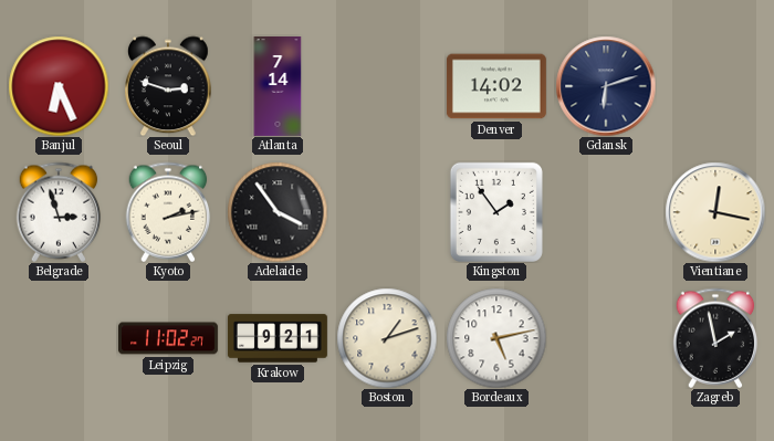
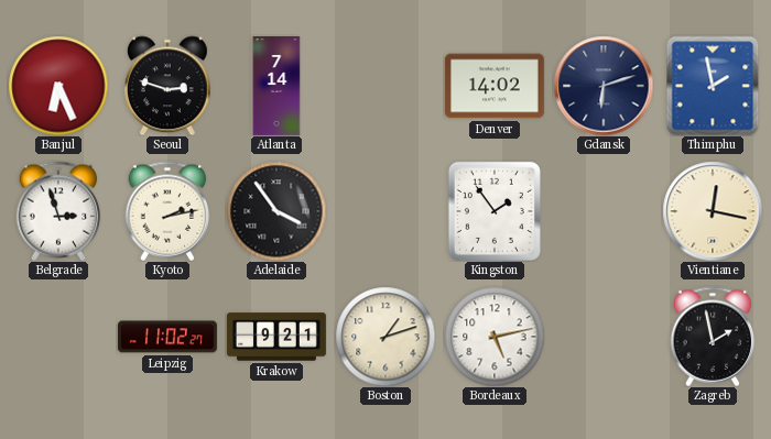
Thimphu: none -> 1:58 (713, 86)
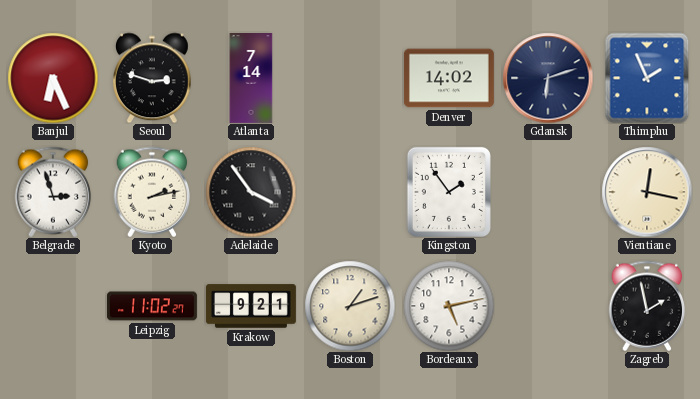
Thimphu: 1:58 -> 1:56 (647, 78)
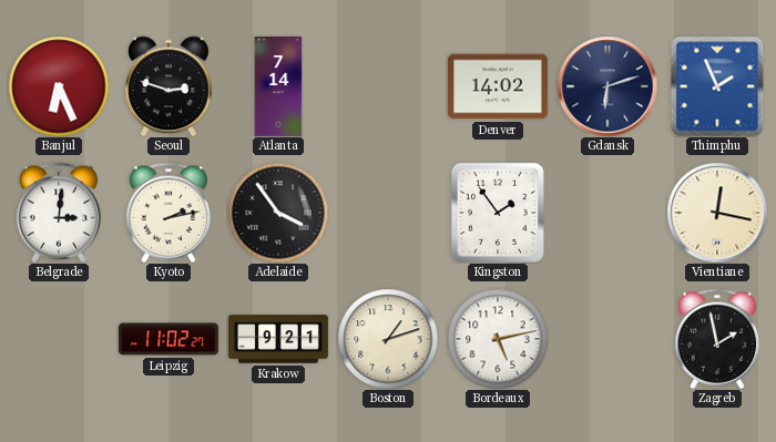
Belgrade: 2:57 -> 3:01 (59, 213)
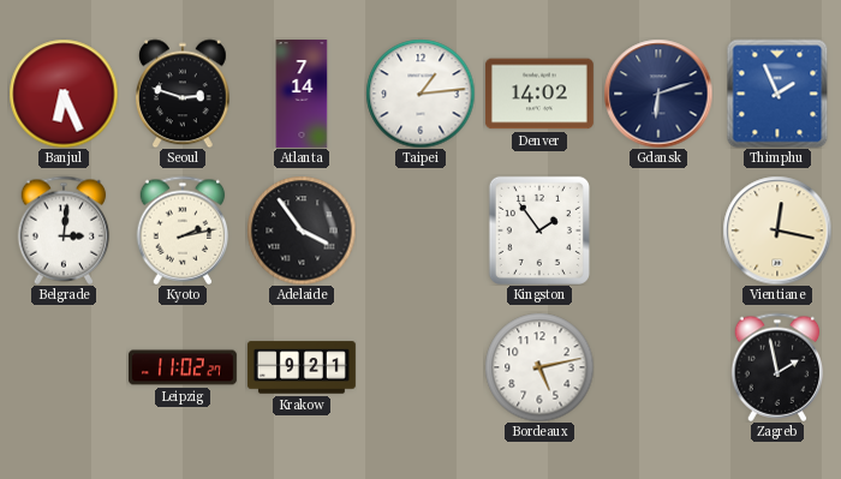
Taipei: none -> 1:14 (421, 94)
Boston: 1:12 -> none (388, 339)
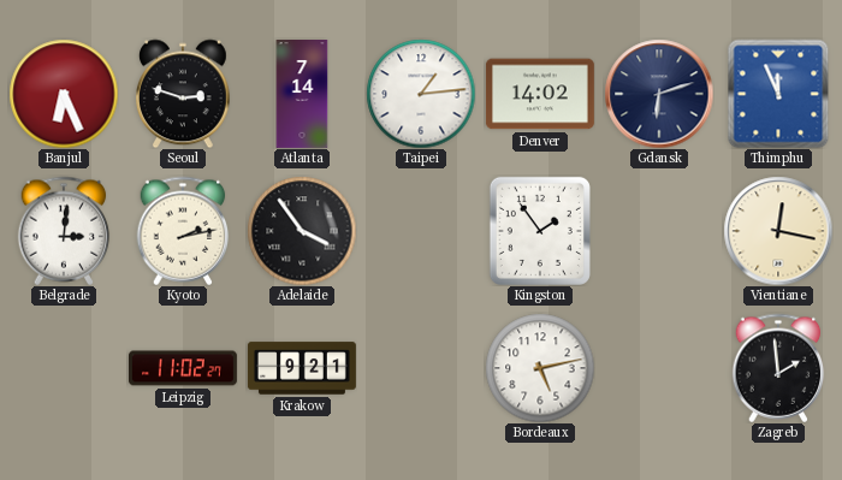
Thimphu: 1:56 -> 11:56 (778, 94)
Zagreb: 1:58 -> 1:59 (778, 368)
